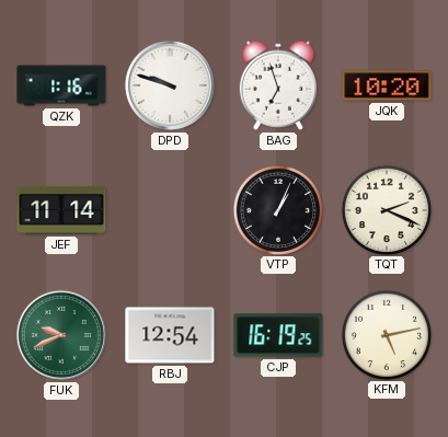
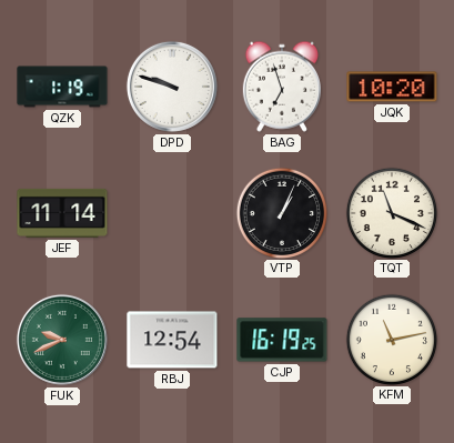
QZK: 1:16 -> 1:19 (62, 87)
TQT: 2:19 -> 11:19 (391, 212)
KFM: 5:13 -> 11:13 (391, 339)
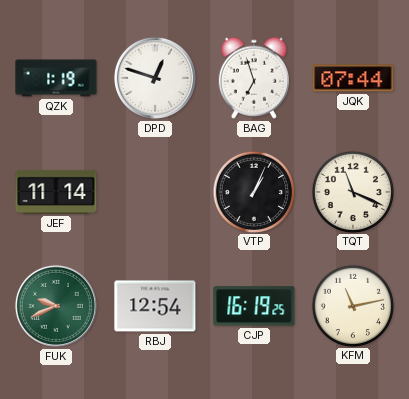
DPD: 9:48 -> 12:48 (155, 78)
JQK: 10:20 -> 07:44 (353, 78)
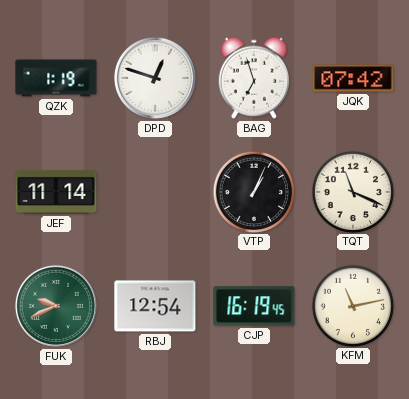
JQK: 07:44 -> 07:42 (353, 78)
CJP: 16:19:25 -> 16:19:45 (254, 306)
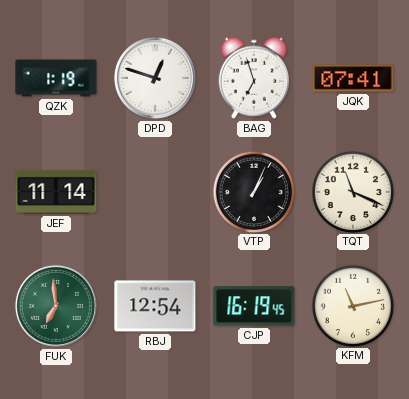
JQK: 07:42 -> 07:41 (353, 78)
FUK: 9:41 -> 6:59 (56, 306)
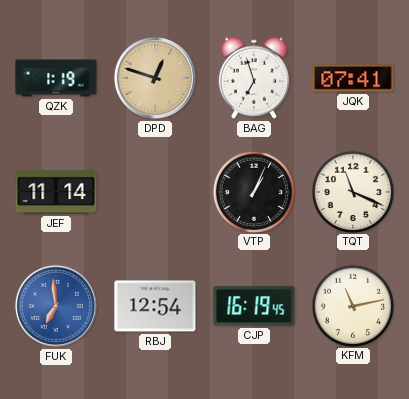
DPD dial: white -> champagne (155, 78)
FUK dial: green -> blue (56, 306)
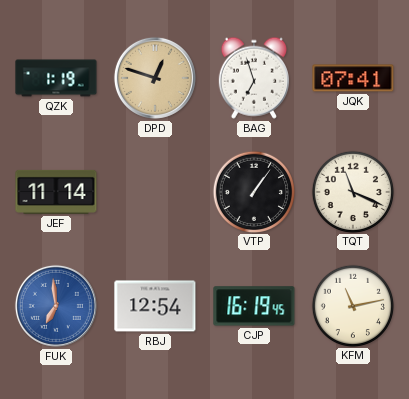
VTP: 1:04 -> 1:06 (253, 191)
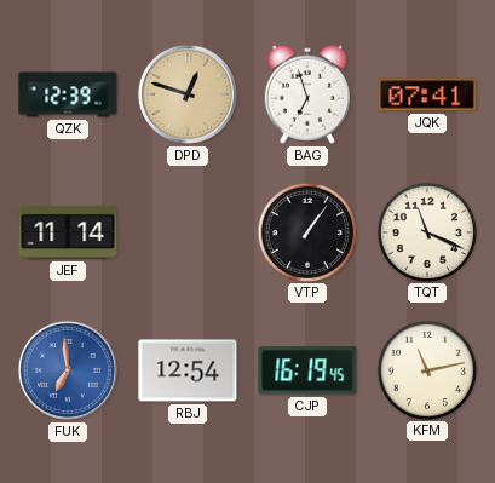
QZK: 1:19 -> 12:39 (68, 94)
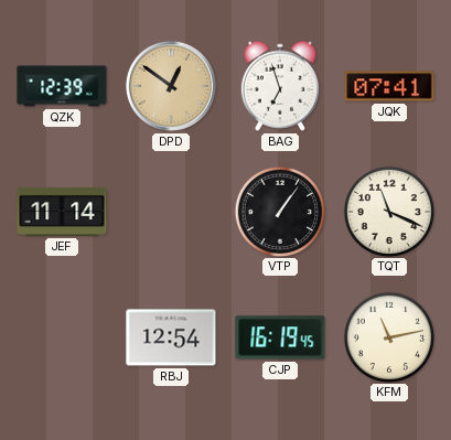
DPD: 12:48 -> 12:51 (171, 86)
FUK: 6:59 -> none (68, 370)
